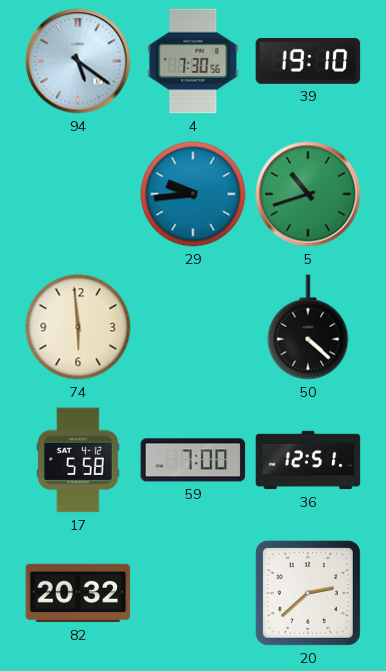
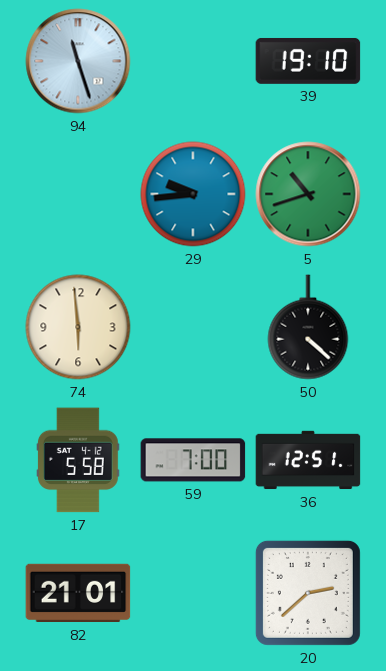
94: 5:21 -> 11:27 (78, 61)
4: 7:30 -> none (193, 61)
82: 20:32 -> 21:01 (78, 593)
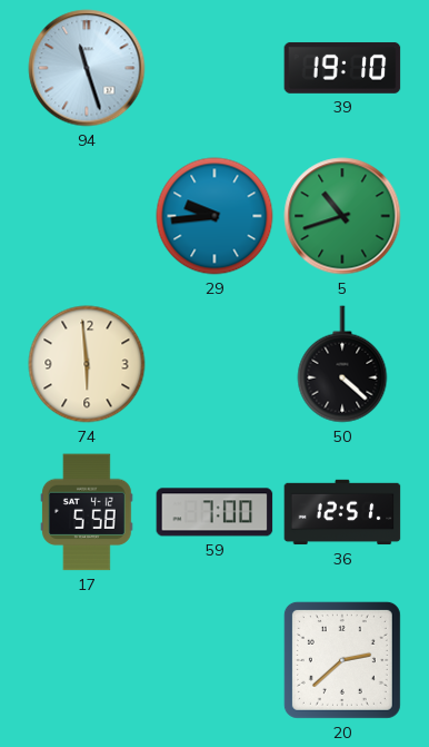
82: 21:01 -> none (78, 593)
